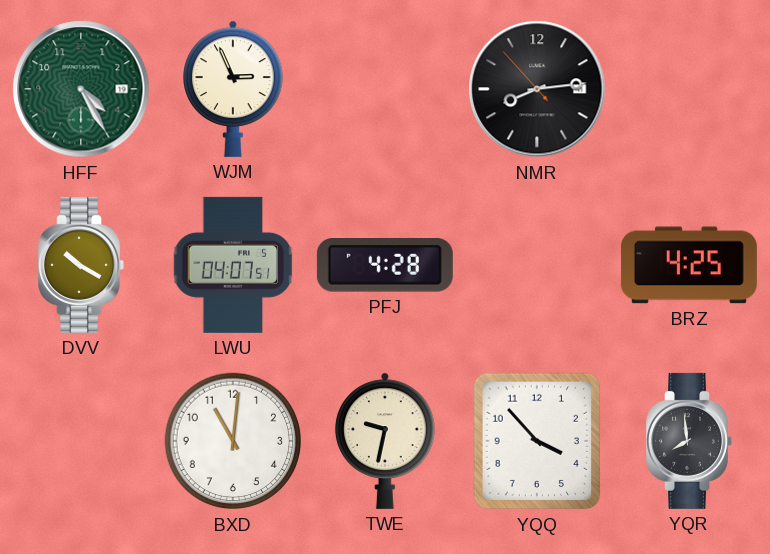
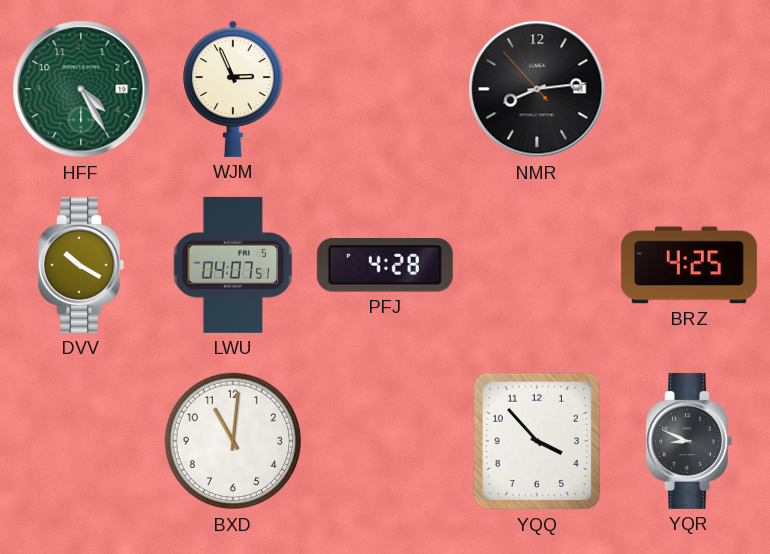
TWE: 9:32 -> none (385, 441)
YQR: 7:59 -> 8:49 (689, 441)
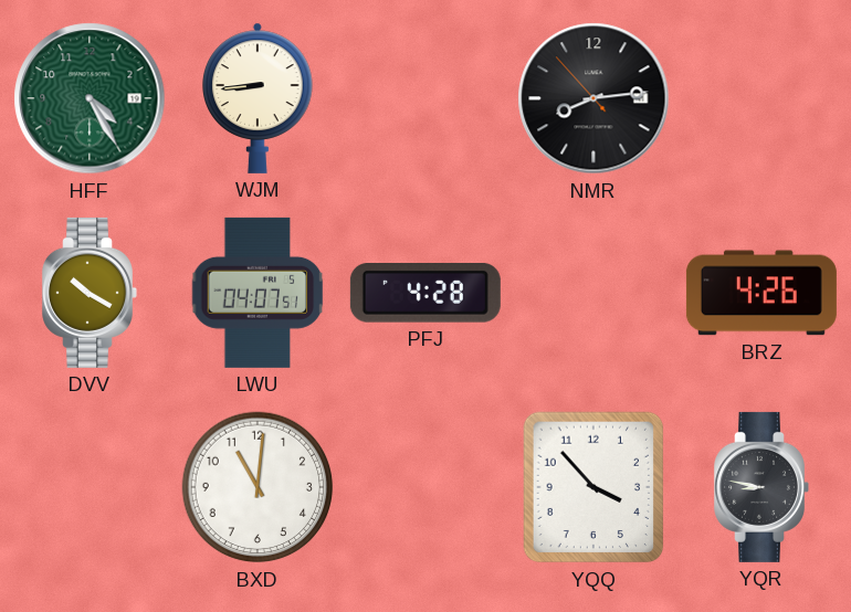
WJM: 2:56 -> 8:44 (258, 98)
BRZ: 4:25 -> 4:26 (761, 293)
YQR: 8:49 -> 8:47 (761, 487)
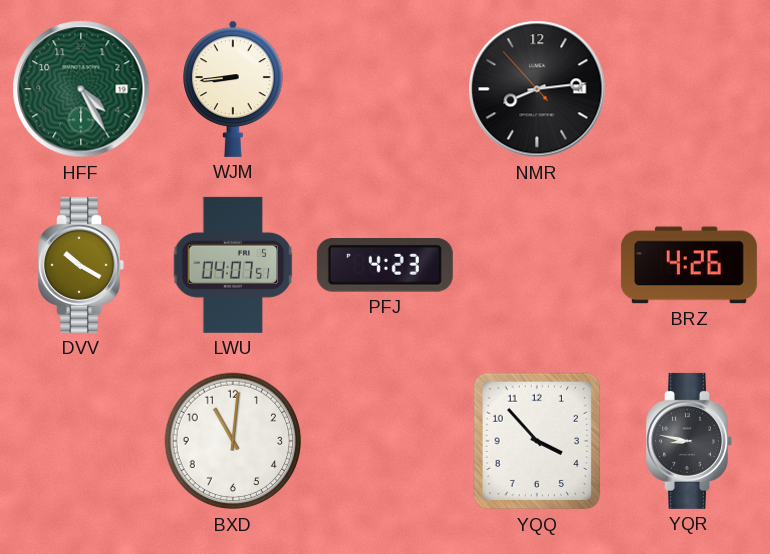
PFJ: 4:28 -> 4:23 (385, 266)
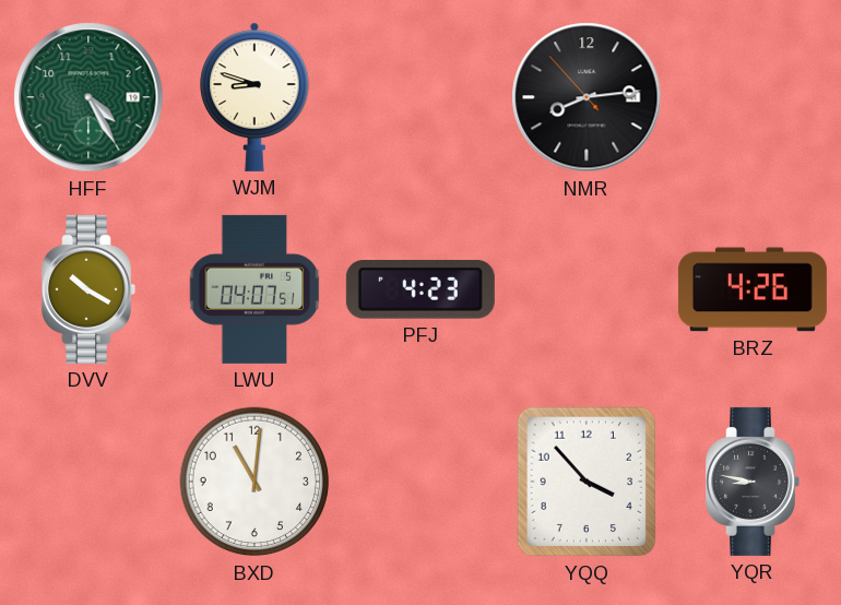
WJM: 8:44 -> 8:48 (254, 97)
